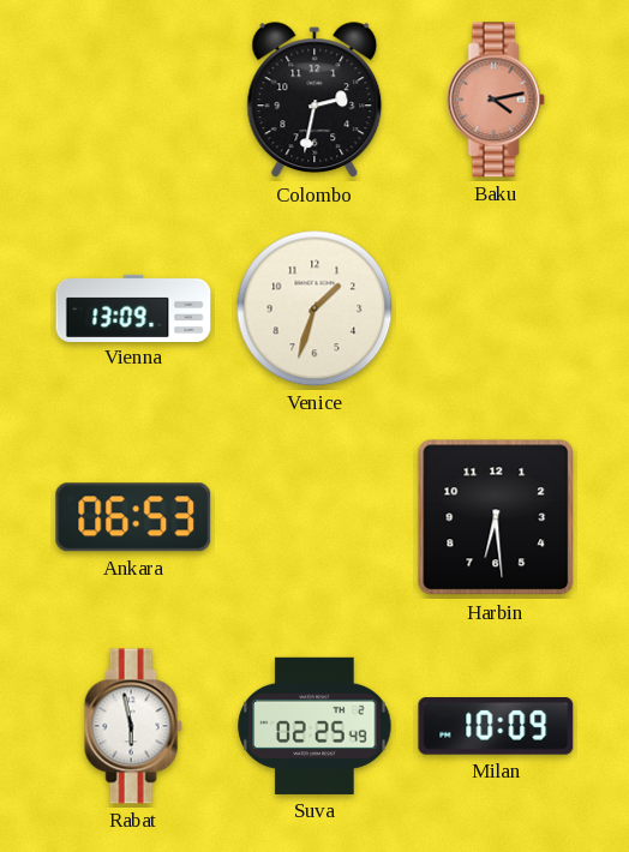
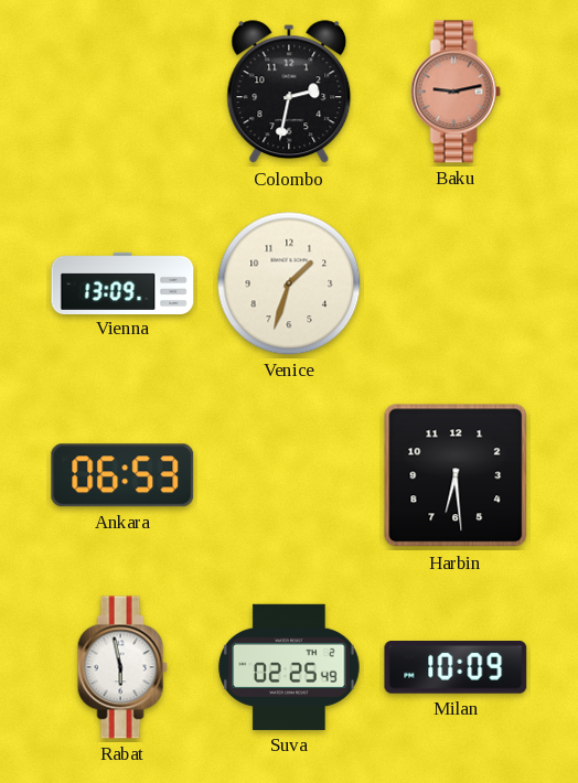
Baku: 4:13 -> 9:13 (456, 92)
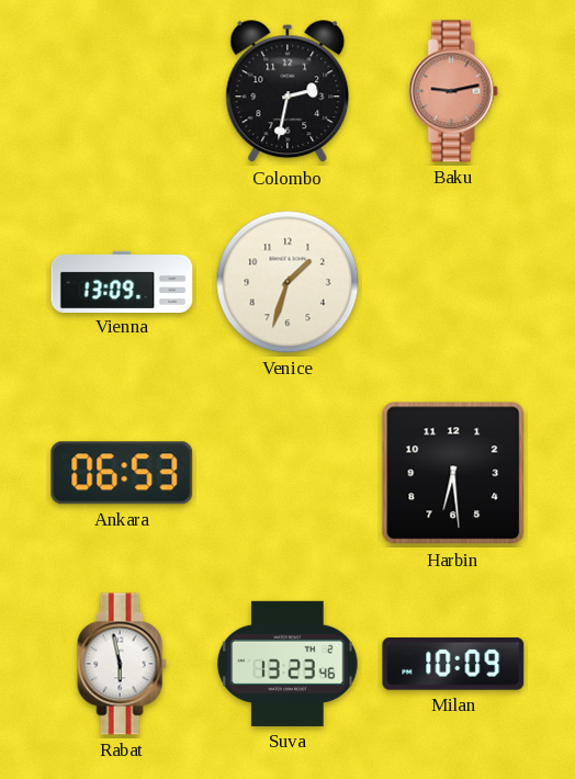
Suva: 02:25 -> 13:23 (287, 664)
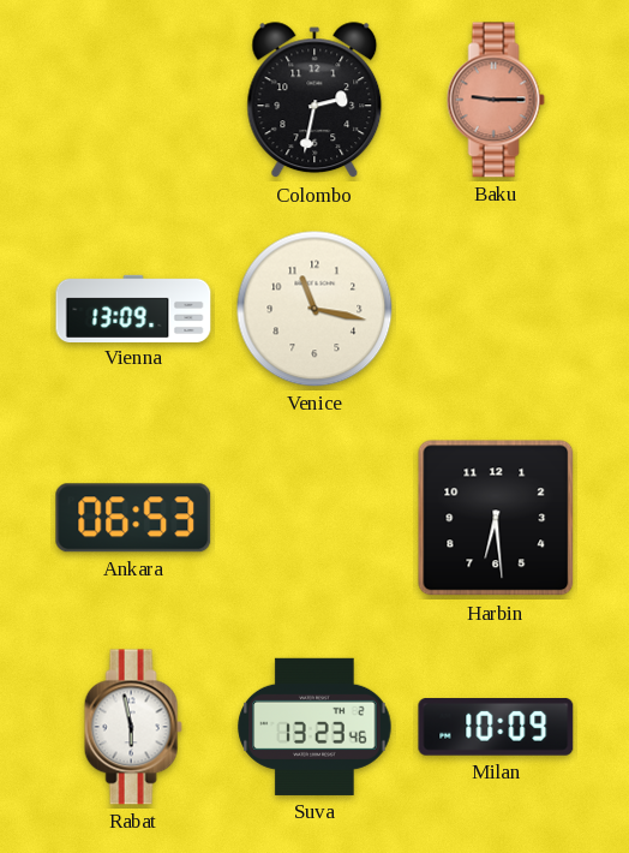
Baku: 9:13 -> 9:15 (496, 100)
Venice: 1:33 -> 11:17 (314, 309)
